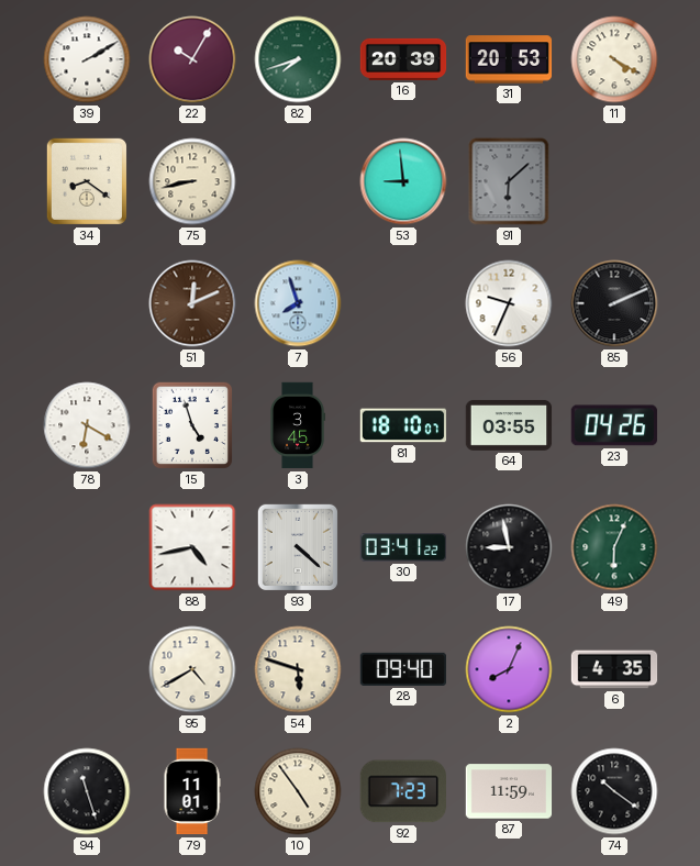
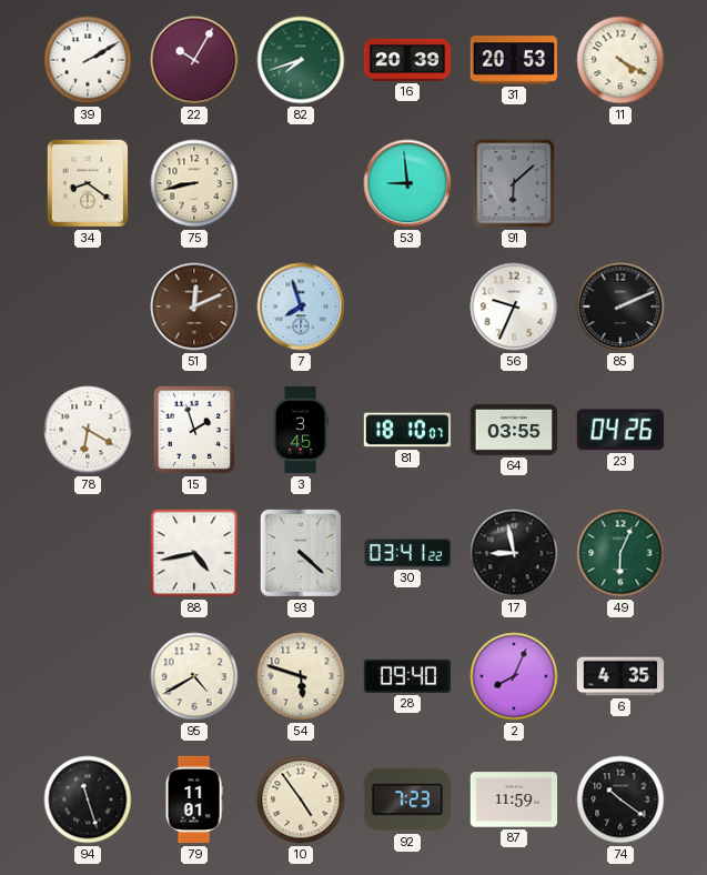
15: 4:57 -> 1:57 (194, 430)
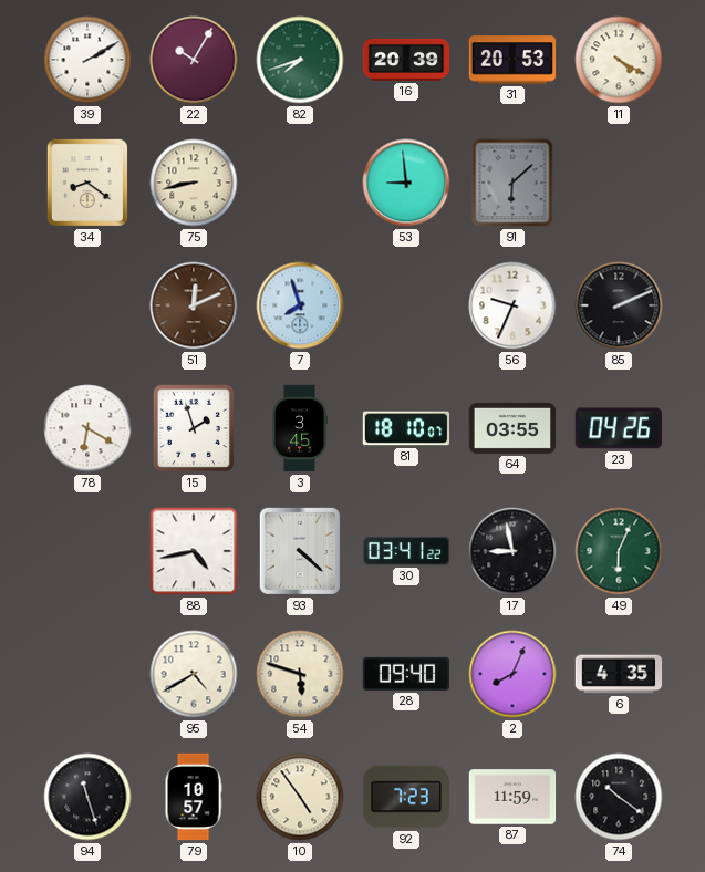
79: 11:01 -> 10:57 (194, 797)
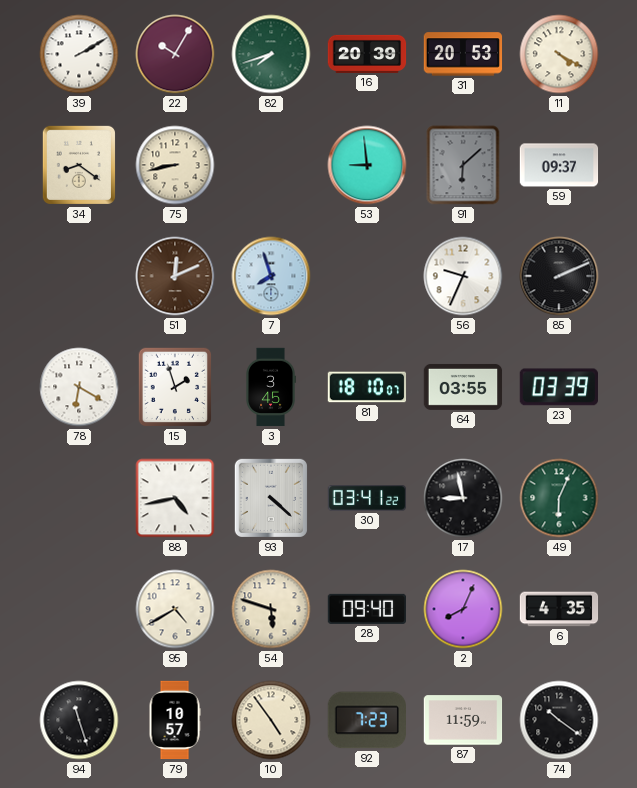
59: none -> 09:37 (559, 165)
23: 04:26 -> 03:39 (559, 387)
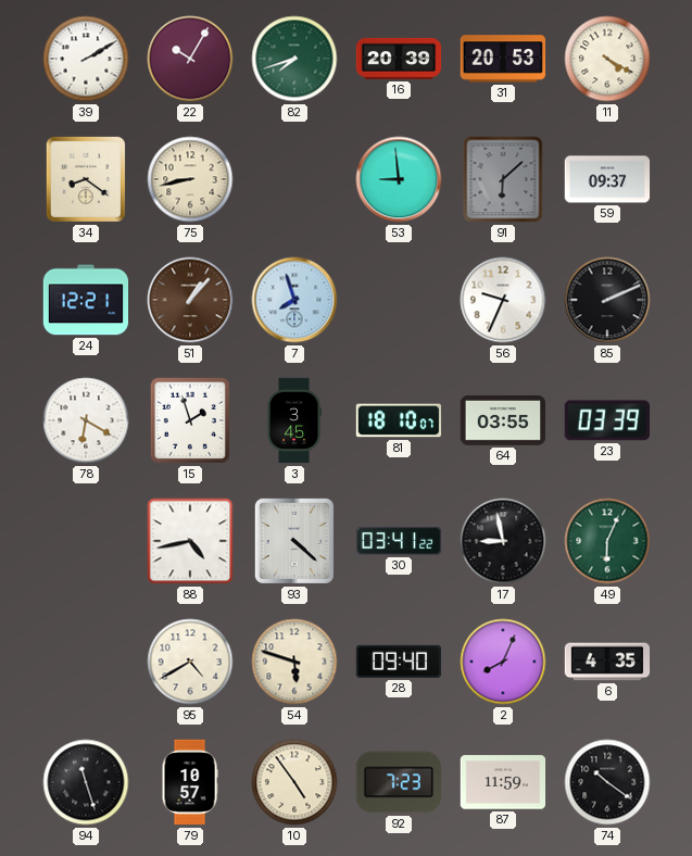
24: none -> 12:21 (86, 300)
51: 12:11 -> 1:07 (190, 300)
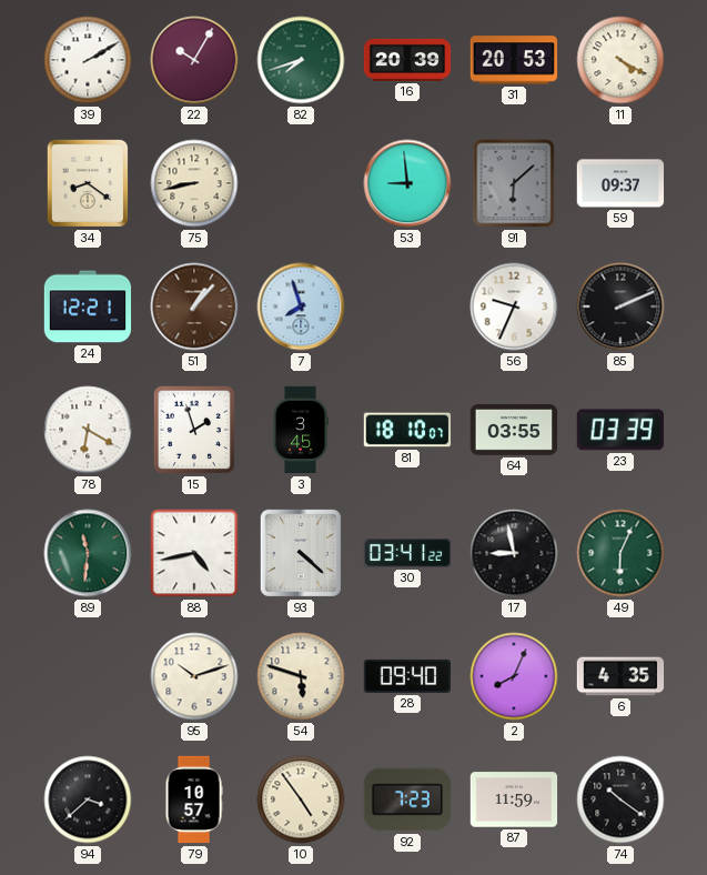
89: none -> 11:31 (88, 553)
95: 4:40 -> 10:12 (194, 676)
94: 11:27 -> 3:38 (88, 799)
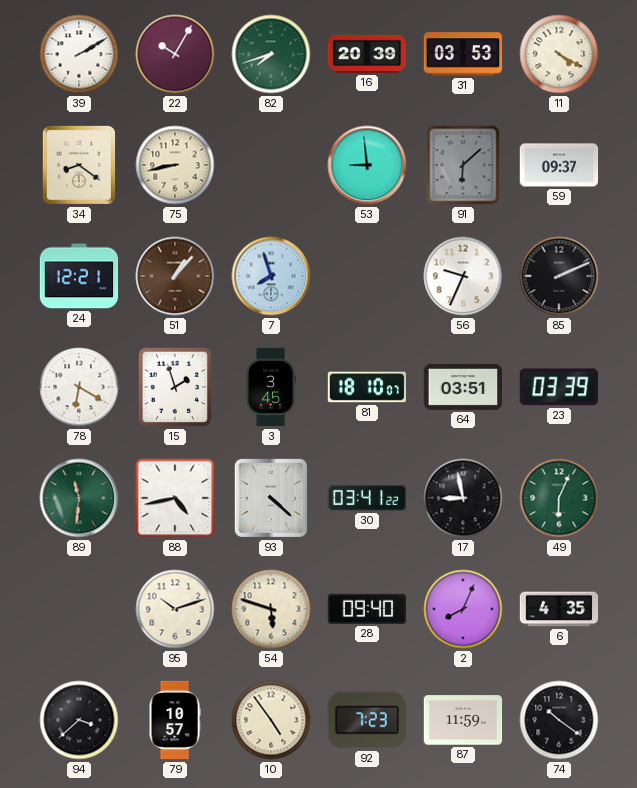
31: 20:53 -> 03:53 (463, 54)
64: 03:55 -> 03:51 (463, 387)
